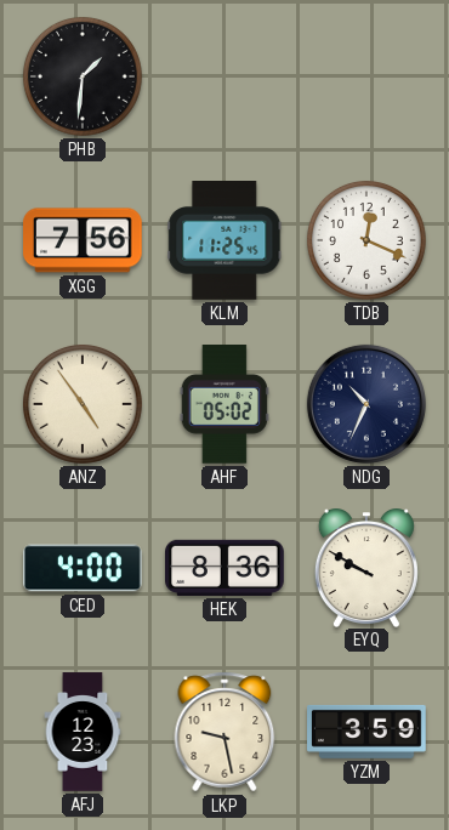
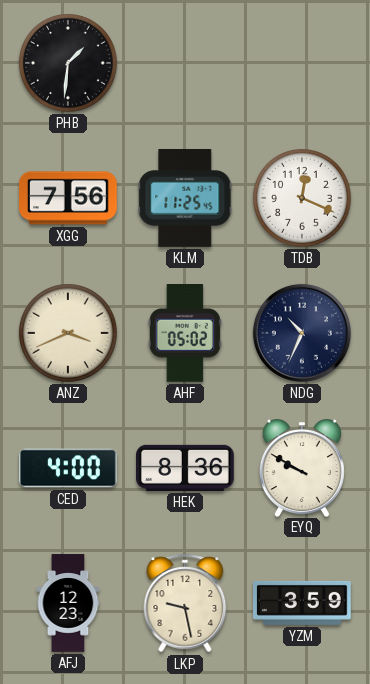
ANZ: 4:54 -> 3:41 (68, 333)
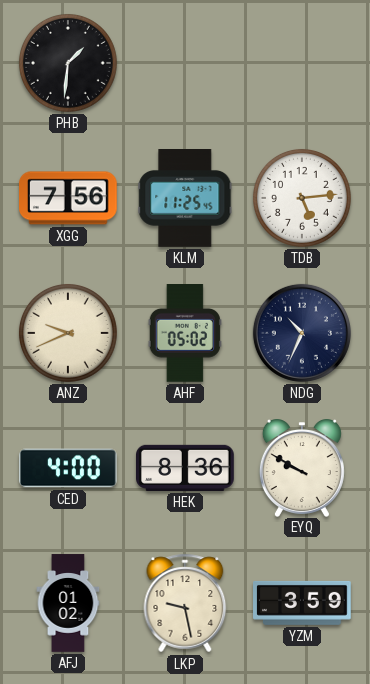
TDB: 12:19 -> 5:14 (302, 198)
ANZ: 3:41 -> 9:41 (68, 333)
AFJ: 12:23 -> 01:02 (68, 603)
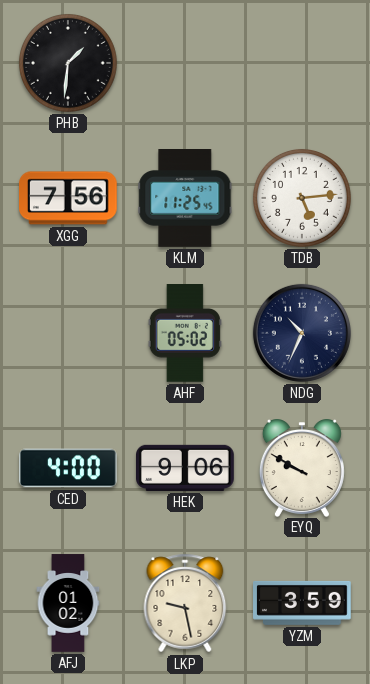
ANZ: 9:41 -> none (68, 333)
HEK: 8:36 -> 9:06 (186, 468)
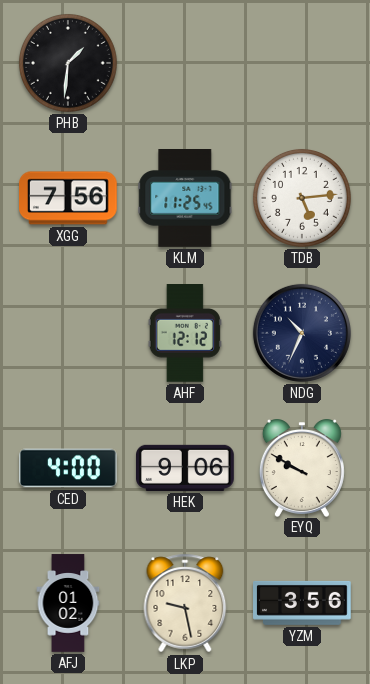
AHF: 05:02 -> 12:12 (185, 334)
YZM: 3:59 -> 3:56 (303, 603)
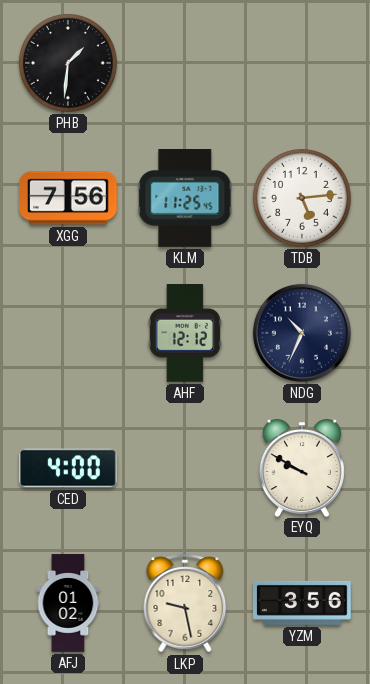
HEK: 9:06 -> none (186, 468)
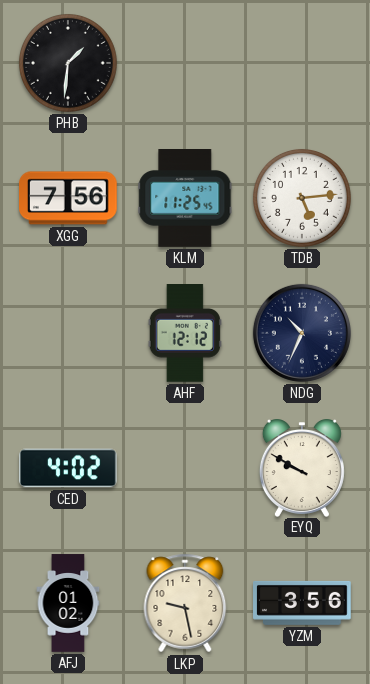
CED: 4:00 -> 4:02 (69, 468)
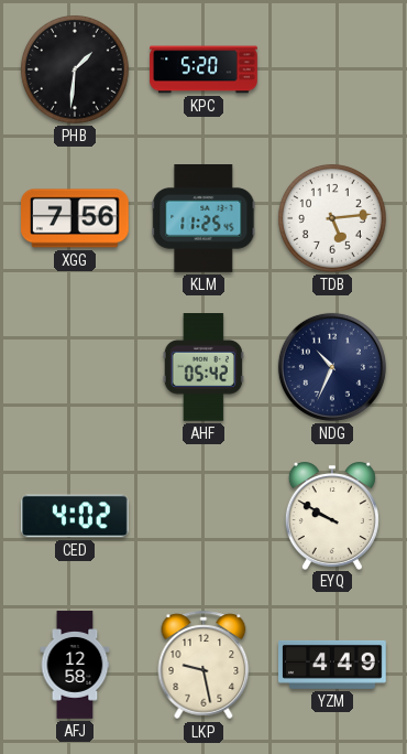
KPC: none -> 5:20 (204, 69)
AHF: 12:12 -> 05:42 (204, 368)
AFJ: 01:02 -> 12:58 (75, 665)
YZM: 3:56 -> 4:49 (333, 665)
